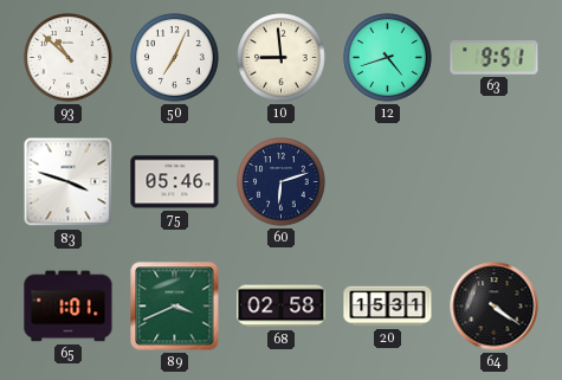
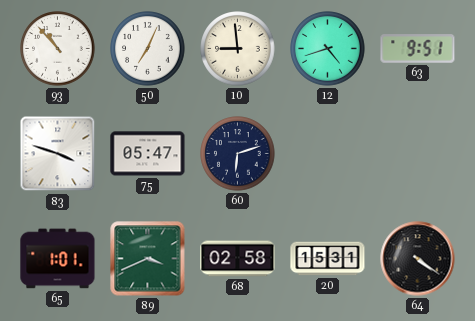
93: 10:52 -> 10:53 (58, 49)
75: 05:46 -> 05:47 (148, 154)
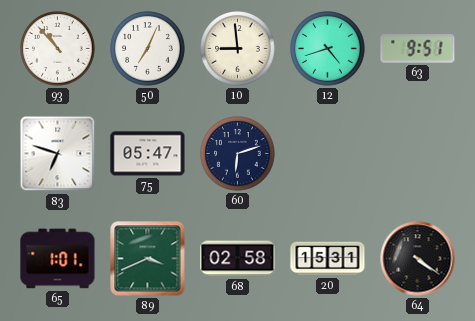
83: 3:48 -> 6:48 (58, 154)
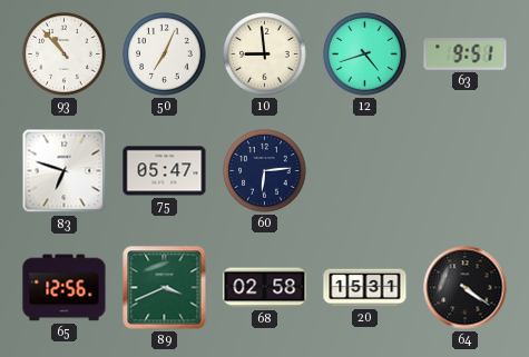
60: 6:12 -> 6:14 (265, 171)
65: 1:01 -> 12:56 (65, 288)
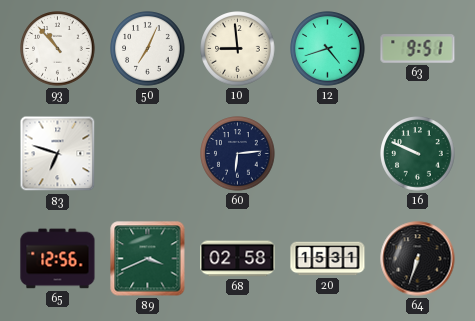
75: 05:47 -> none (165, 171)
16: none -> 9:49 (418, 154)
64: 4:21 -> 6:33 (418, 259)
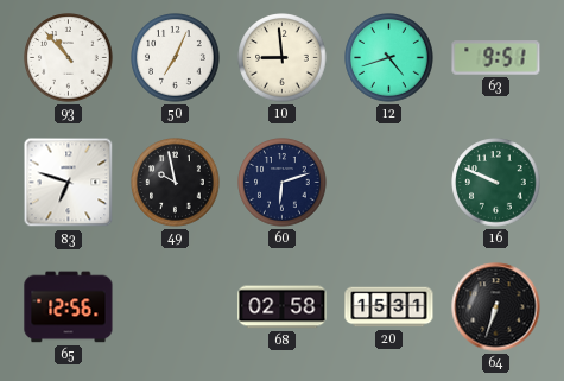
49: none -> 9:58 (176, 183)
60: 6:14 -> 6:12 (283, 183)
89: 3:41 -> none (148, 259)
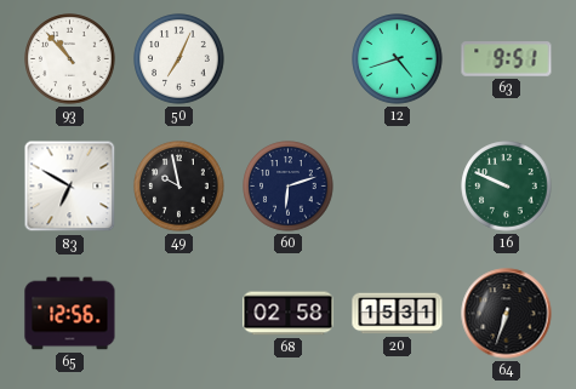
10: 8:59 -> none (283, 58)
83: 6:48 -> 6:50 (70, 187)
